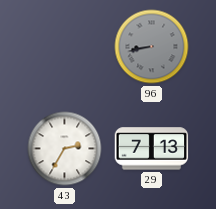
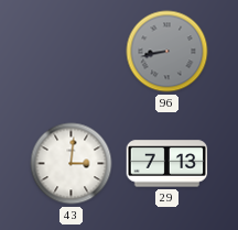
43: 2:35 -> 3:01 (72, 164)
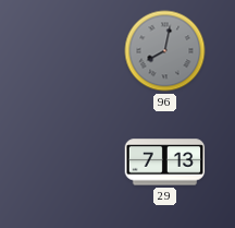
96: 8:43 -> 8:02 (165, 51)
43: 3:01 -> none (72, 164)
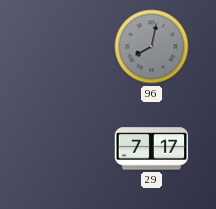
29: 7:13 -> 7:17 (152, 149)
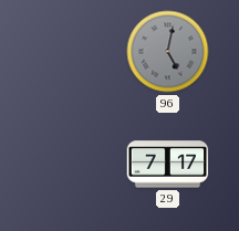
96: 8:02 -> 5:02 (168, 52)
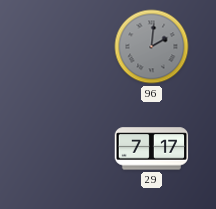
96: 5:02 -> 2:01 (152, 47)
